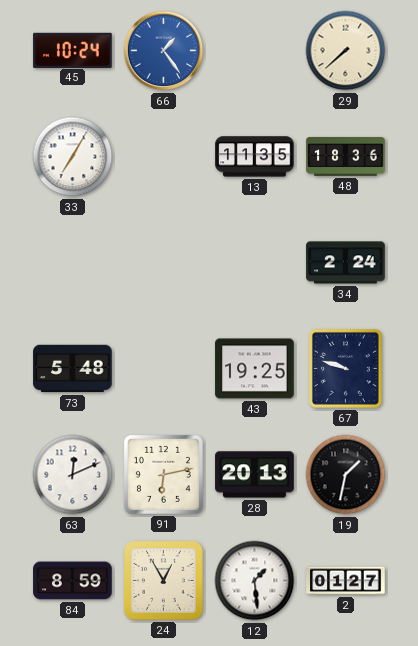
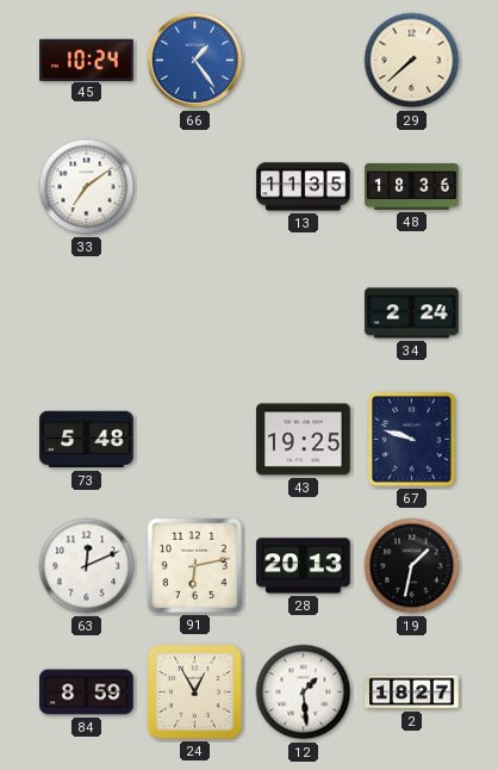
33: 7:05 -> 7:09 (87, 187)
2: 01:27 -> 18:27 (412, 693)
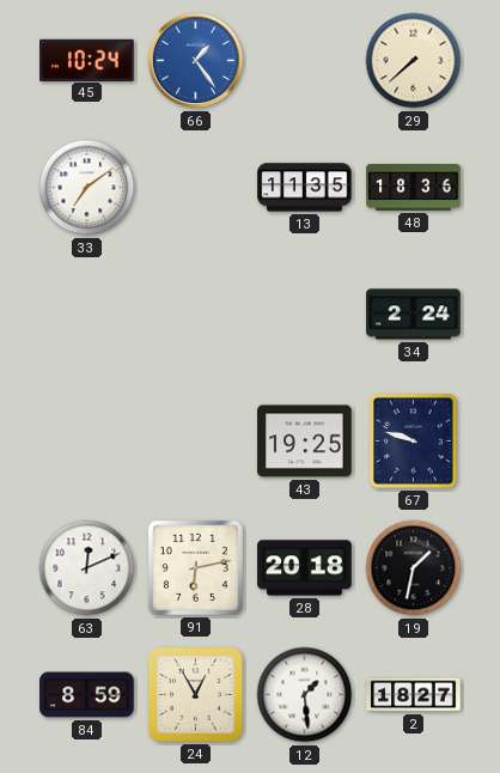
73: 5:48 -> none (87, 440)
28: 20:13 -> 20:18 (305, 568)
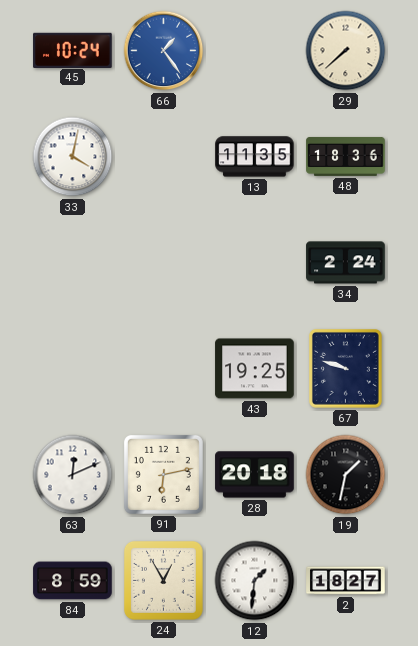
33: 7:09 -> 4:02 (73, 157)
12: 1:29 -> 1:31 (255, 581)
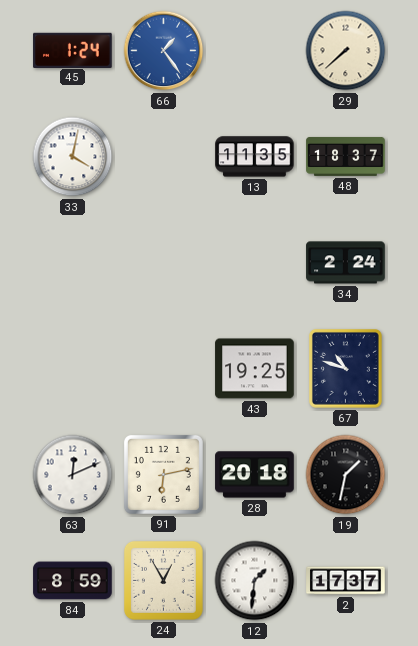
45: 10:24 -> 1:24 (73, 50)
48: 18:36 -> 18:37 (346, 156)
67: 9:48 -> 10:48 (345, 368)
2: 18:27 -> 17:37 (346, 581)
